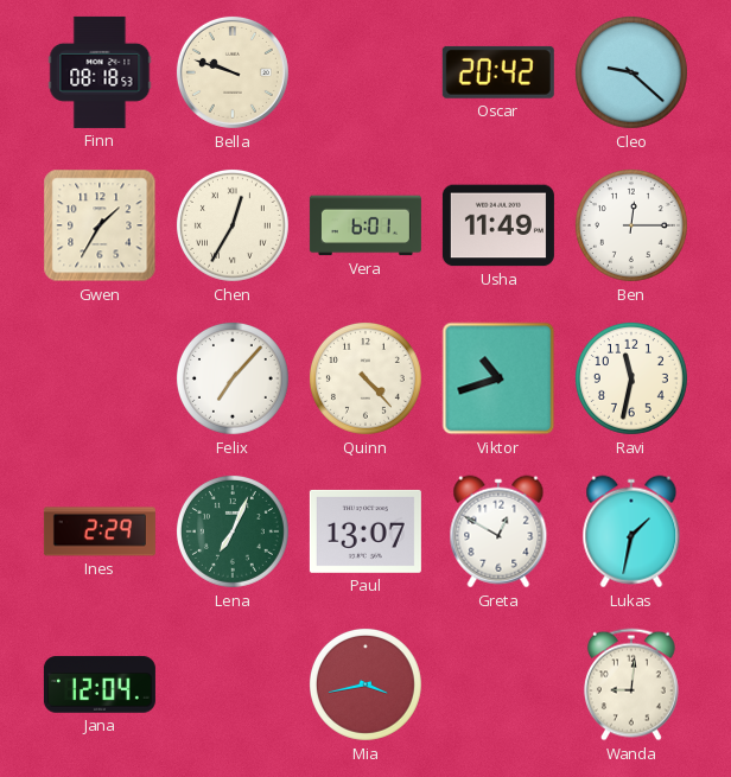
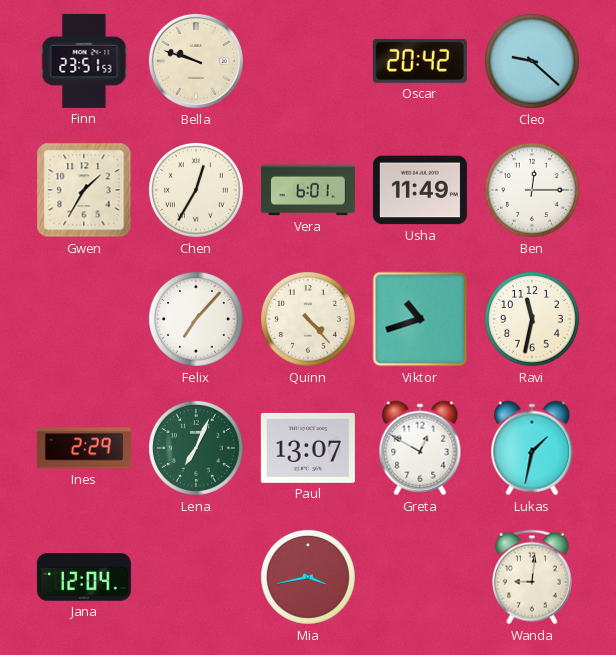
Finn: 08:18 -> 23:51 (84, 61)
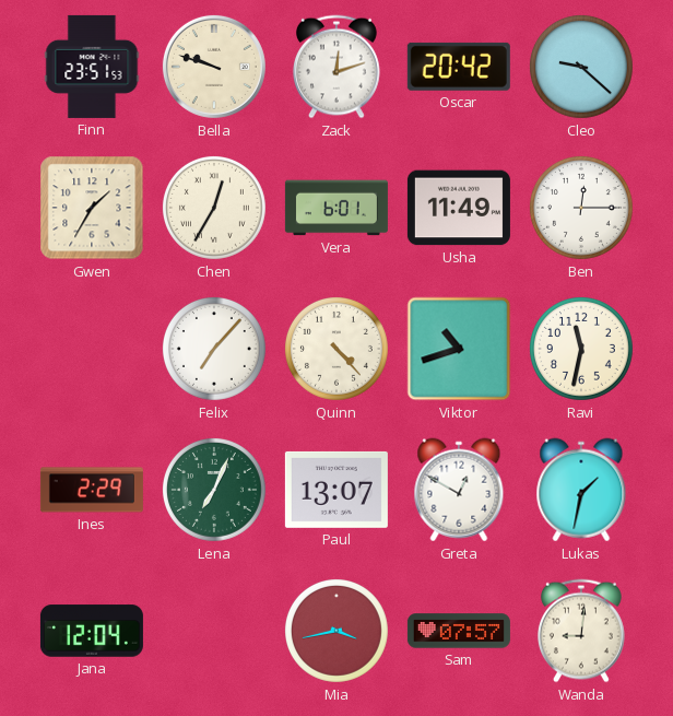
Zack: none -> 12:12 (336, 67)
Sam: none -> 07:57 (459, 631)
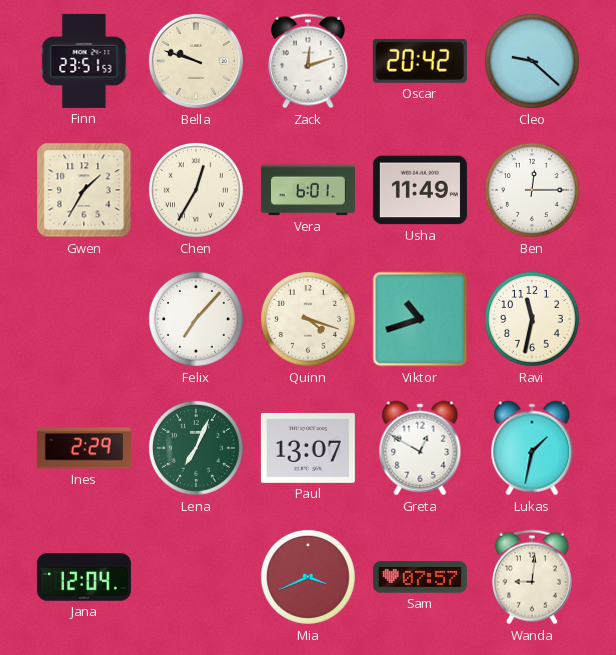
Quinn: 4:23 -> 4:18 (308, 319)
Mia: 3:43 -> 3:41 (308, 577)
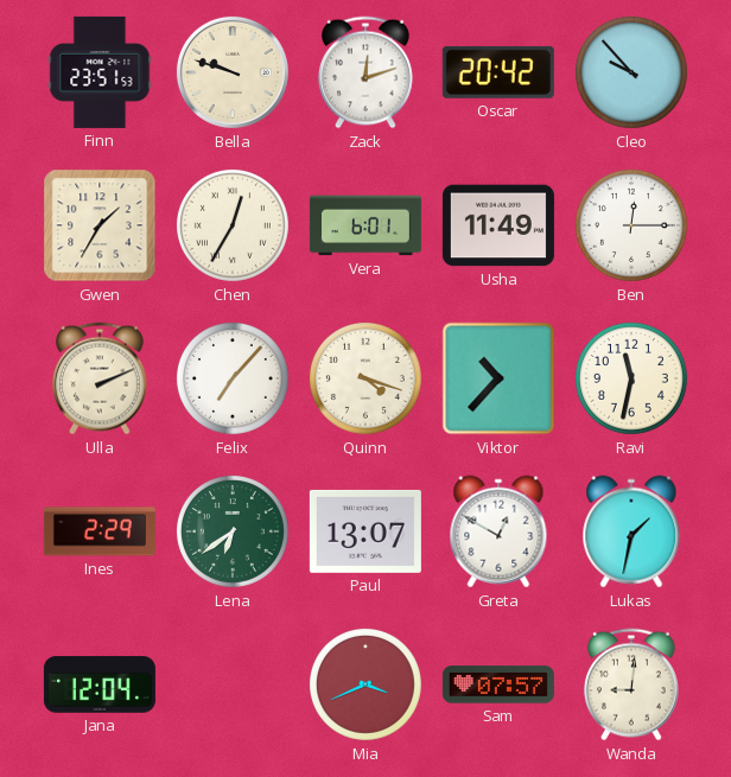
Cleo: 9:22 -> 9:53 (631, 72)
Ulla: none -> 2:11 (100, 378)
Viktor: 10:42 -> 10:37 (498, 378)
Lena: 7:04 -> 6:39 (233, 531)
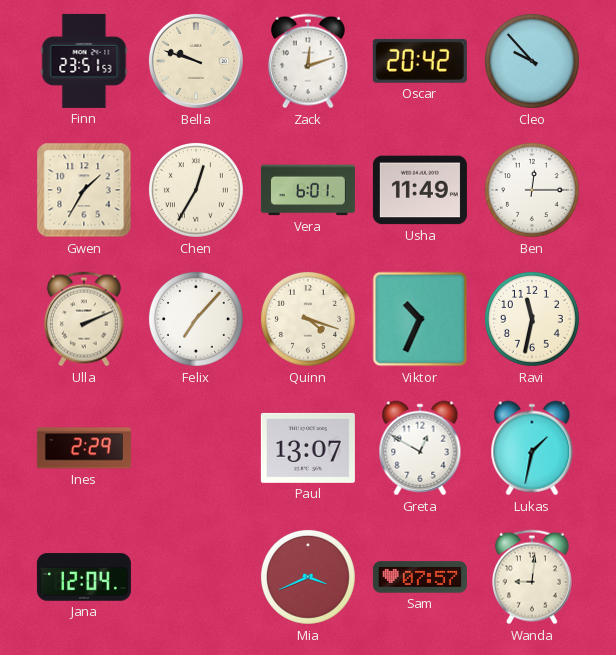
Viktor: 10:37 -> 10:34 (420, 319)
Lena: 6:39 -> none (233, 531)
